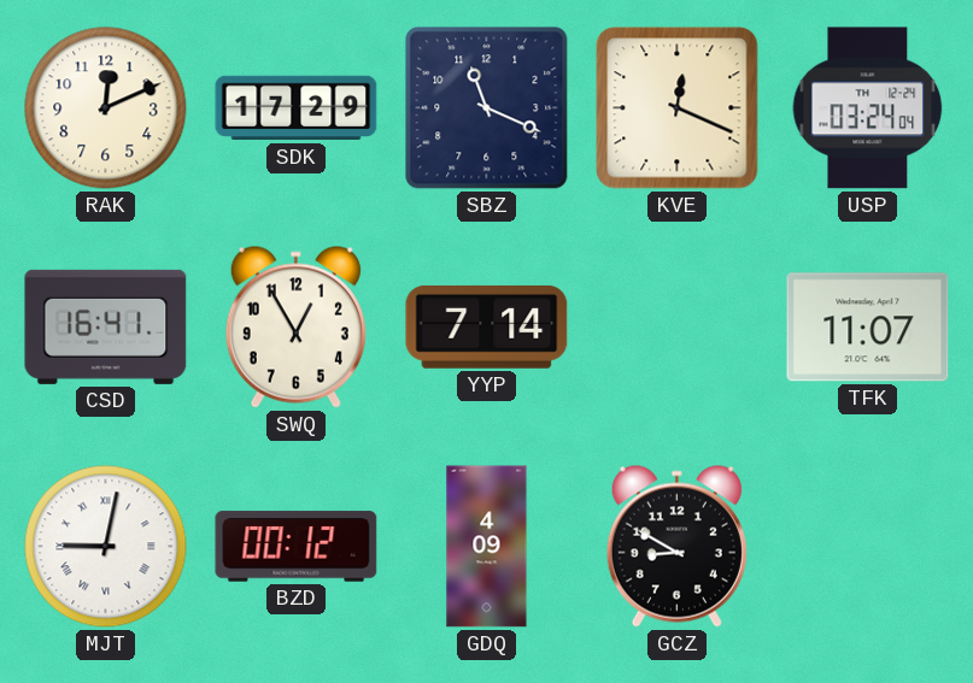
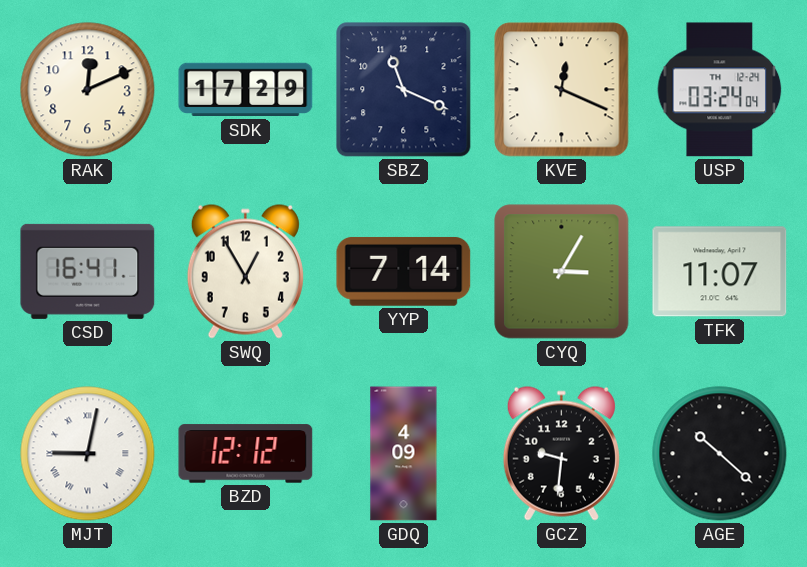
CYQ: none -> 3:05 (562, 272)
BZD: 00:12 -> 12:12 (246, 454)
GCZ: 8:50 -> 9:31 (561, 453)
AGE: none -> 10:22 (720, 454)
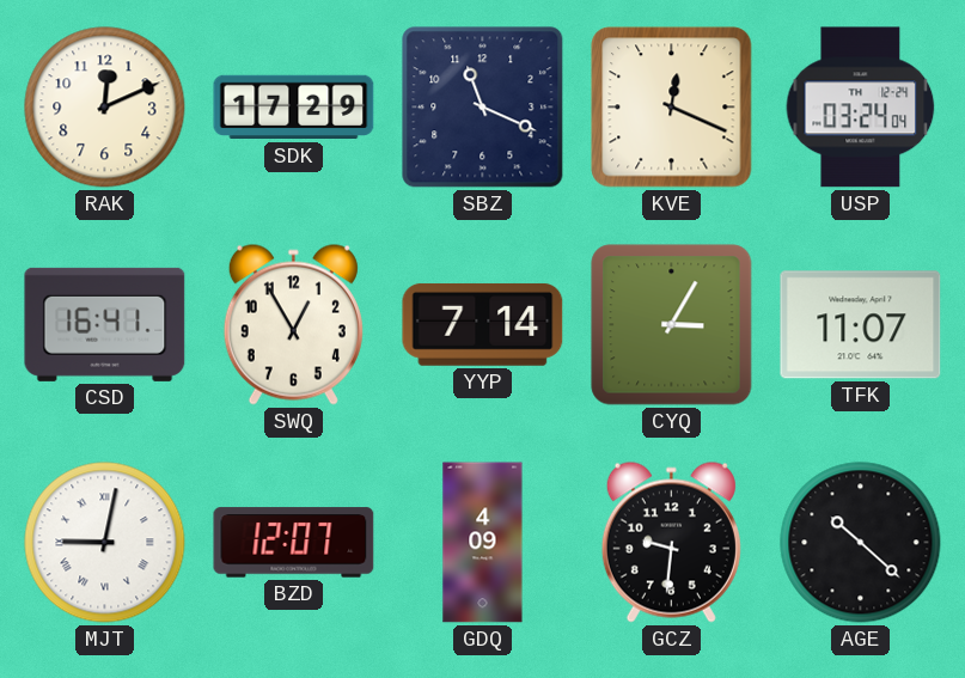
BZD: 12:12 -> 12:07 (294, 543)
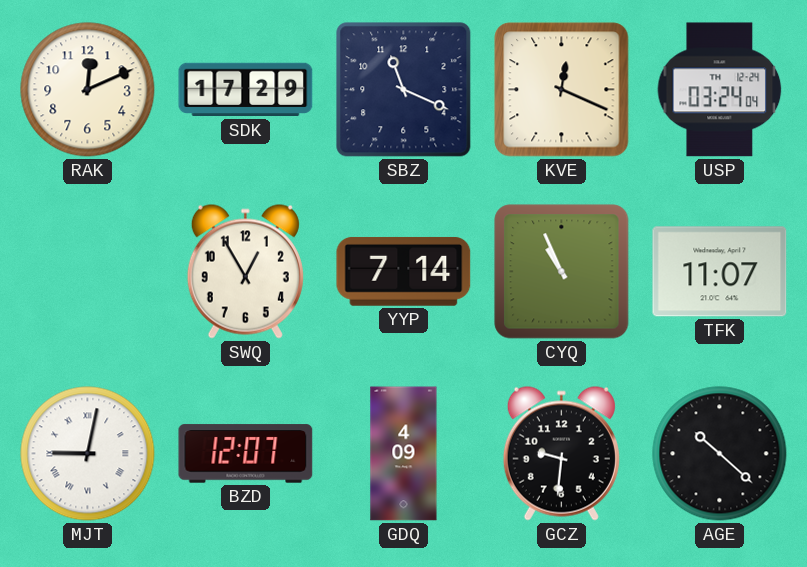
CSD: 16:41 -> none (105, 324)
CYQ: 3:05 -> 10:56 (562, 272)
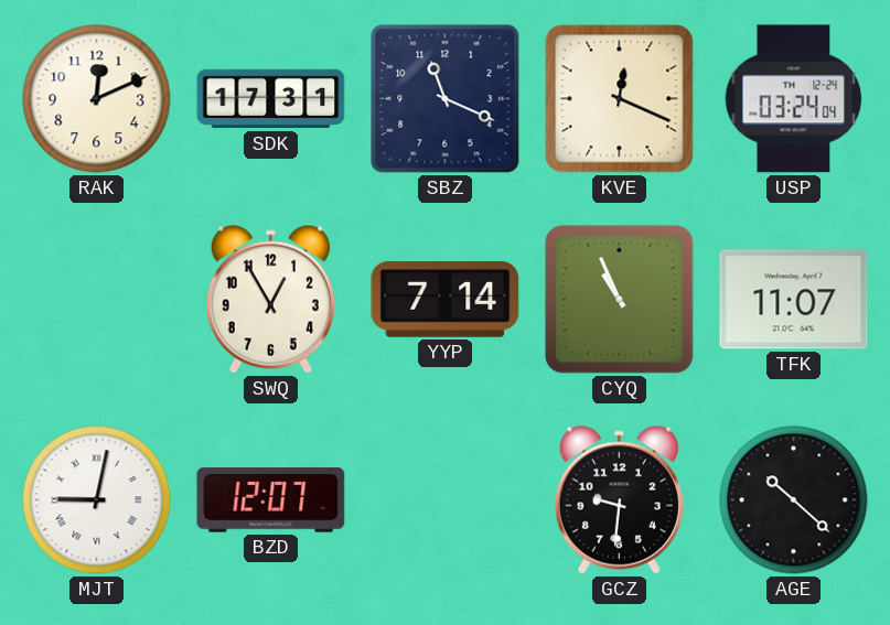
SDK: 17:29 -> 17:31 (271, 99)
GDQ: 4:09 -> none (404, 454)
